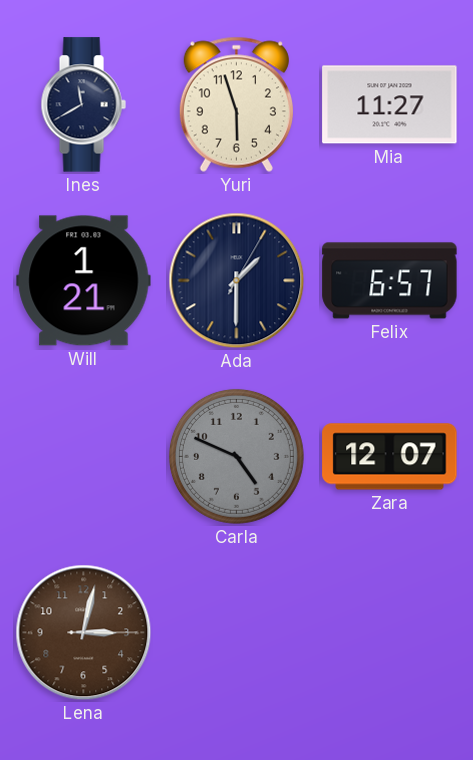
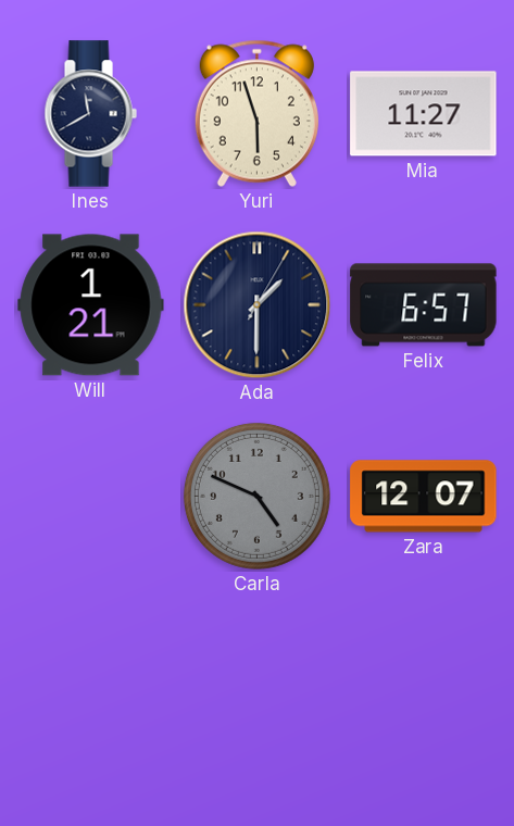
Lena: 3:02 -> none (84, 633)
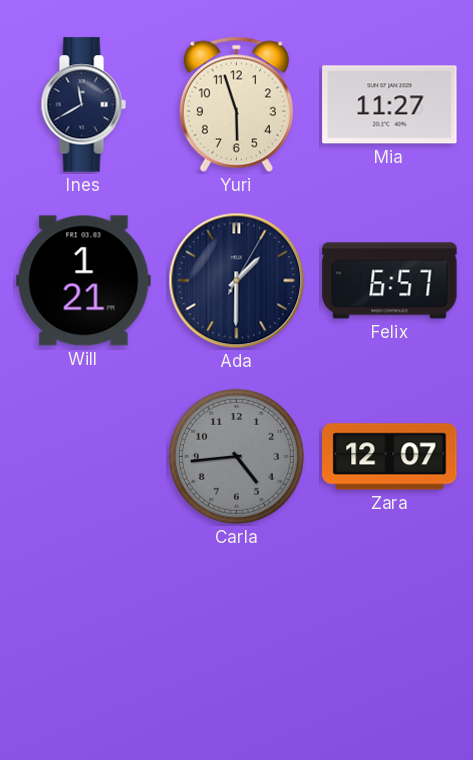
Carla: 4:49 -> 4:44 (236, 456)
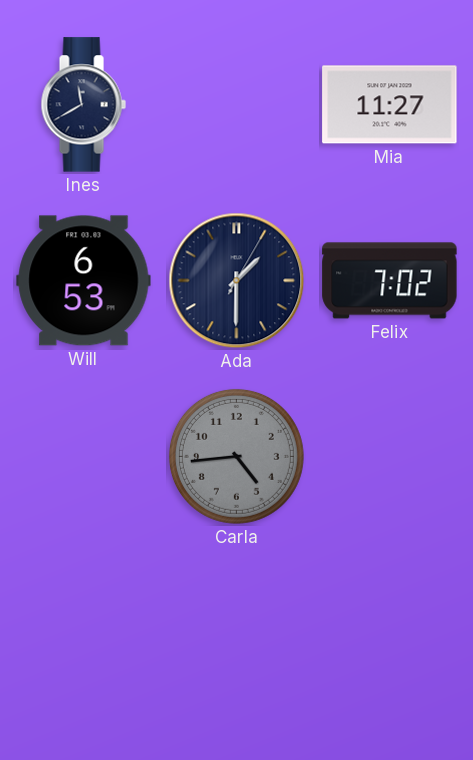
Yuri: 5:57 -> none (236, 104)
Will: 1:21 -> 6:53 (84, 281)
Felix: 6:57 -> 7:02 (390, 281)
Zara: 12:07 -> none (390, 457)
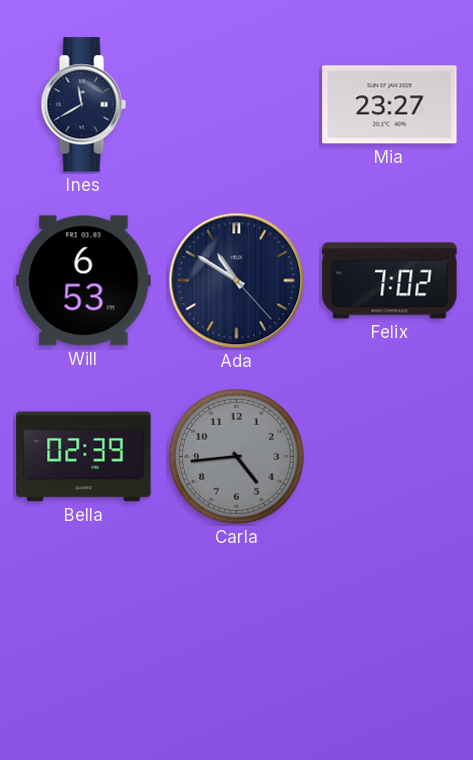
Mia: 11:27 -> 23:27 (390, 105)
Ada: 1:30 -> 10:50 (237, 281)
Bella: none -> 02:39 (84, 457)
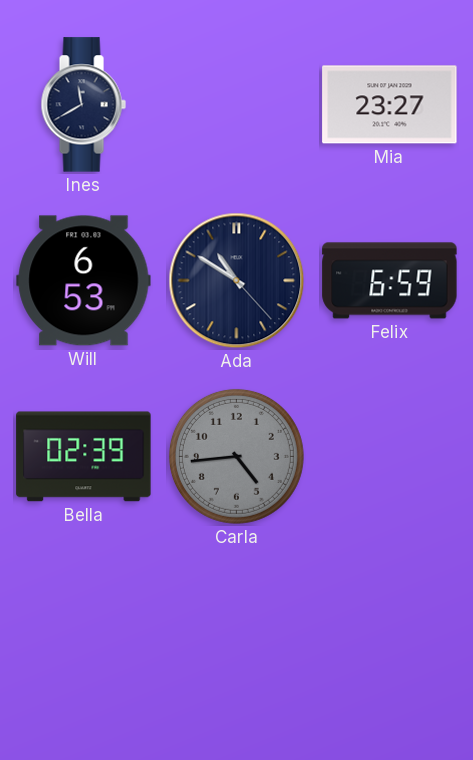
Felix: 7:02 -> 6:59 (390, 281)
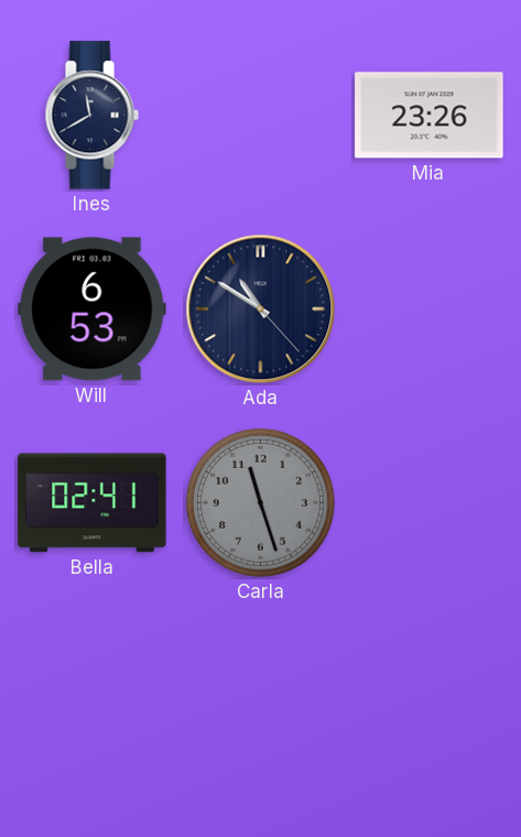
Mia: 23:27 -> 23:26 (430, 116)
Felix: 6:59 -> none (390, 281)
Bella: 02:39 -> 02:41 (93, 503)
Carla: 4:44 -> 11:27 (260, 502)
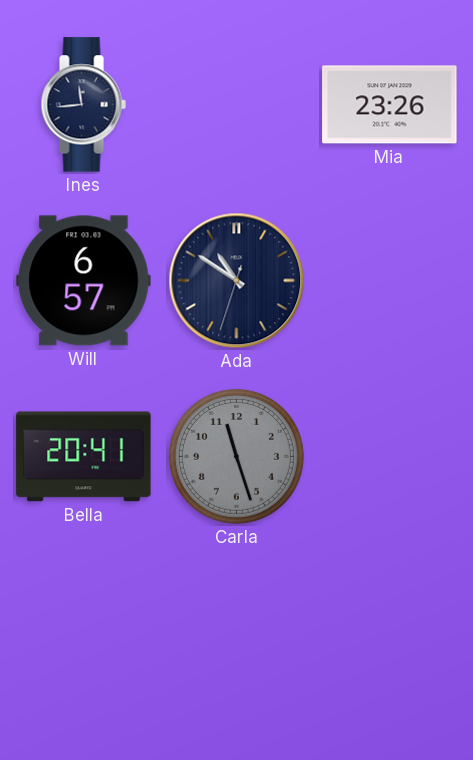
Ines: 11:40 -> 11:44 (83, 105)
Will: 6:53 -> 6:57 (84, 281)
Ada: 10:50:23 -> 10:50:33 (237, 281)
Bella: 02:41 -> 20:41 (84, 457)
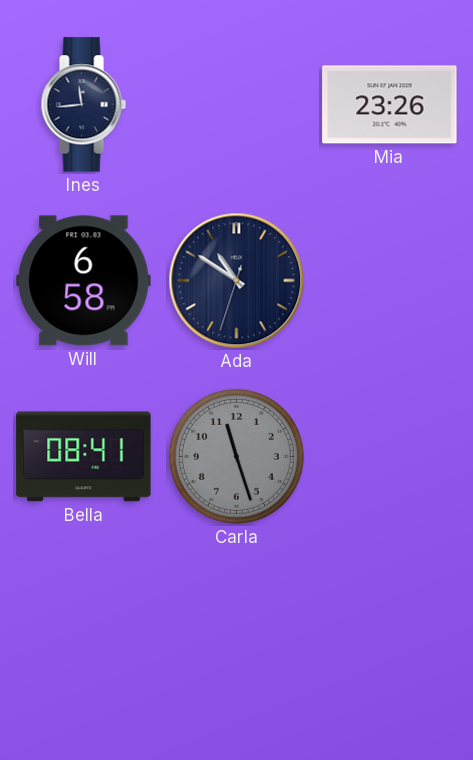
Will: 6:57 -> 6:58 (84, 281)
Bella: 20:41 -> 08:41 (84, 457)
